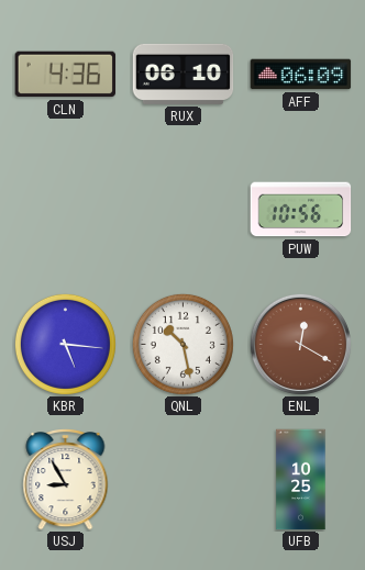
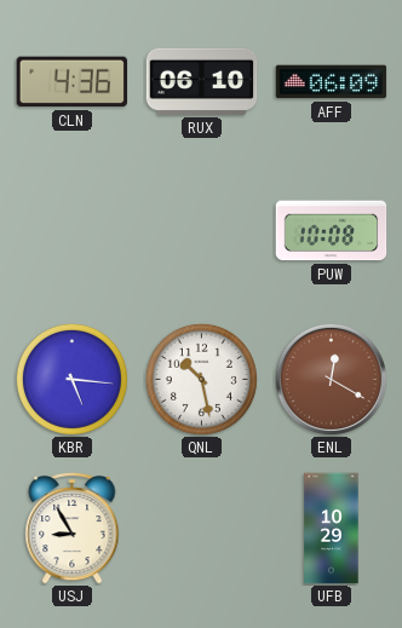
PUW: 10:56 -> 10:08 (332, 231)
UFB: 10:25 -> 10:29 (332, 529)
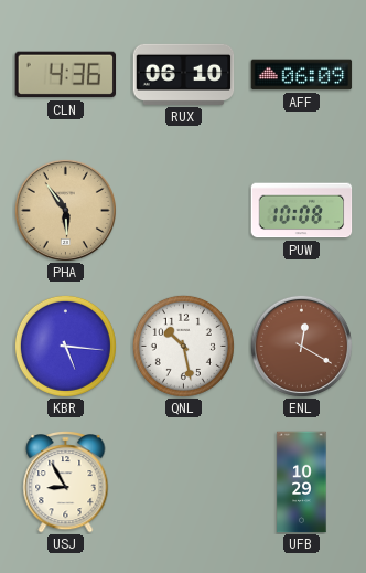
PHA: none -> 5:54 (65, 210)
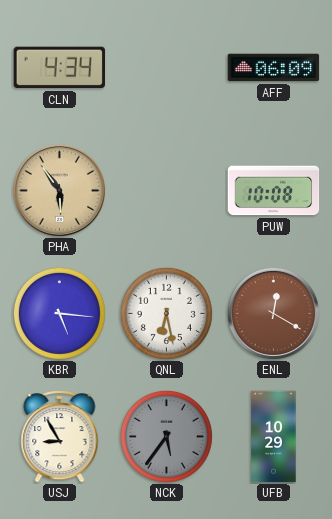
CLN: 4:36 -> 4:34 (60, 68)
RUX: 06:10 -> none (184, 74)
QNL: 10:28 -> 6:28 (166, 313)
NCK: none -> 5:36 (166, 436)
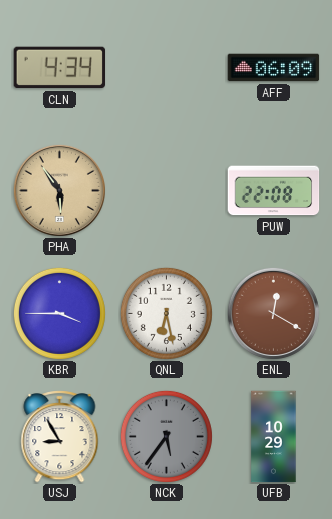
PUW: 10:08 -> 22:08 (274, 191)
KBR: 5:16 -> 3:45 (59, 313)
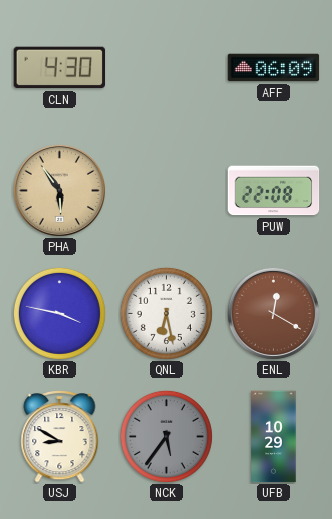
CLN: 4:34 -> 4:30 (60, 68)
KBR: 3:45 -> 3:47 (59, 313)
USJ: 8:55 -> 8:50 (60, 436)
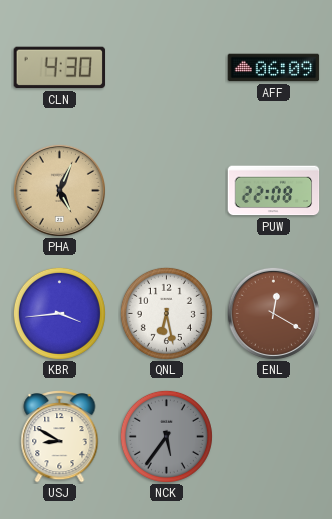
PHA: 5:54 -> 5:04 (59, 190)
KBR: 3:47 -> 3:44 (59, 313)
UFB: 10:29 -> none (274, 437)
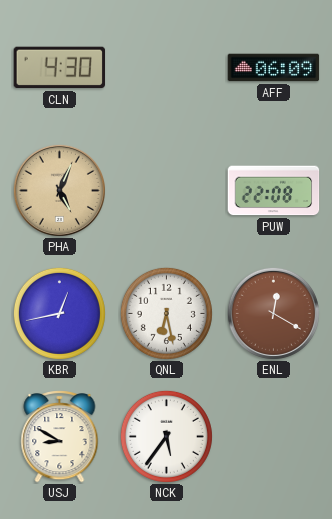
KBR: 3:44 -> 12:43 (59, 313)
NCK dial: grey -> white (166, 436)
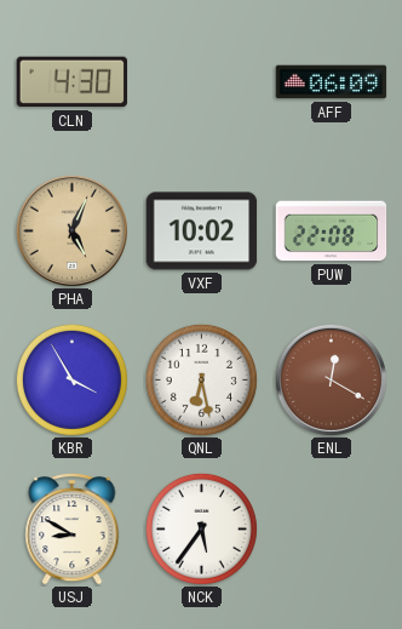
VXF: none -> 10:02 (202, 231)
KBR: 12:43 -> 3:55 (71, 379)
